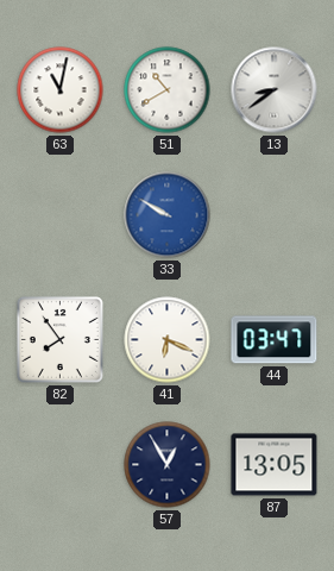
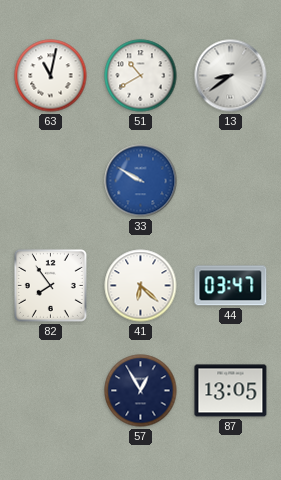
41: 6:19 -> 6:22 (141, 286)
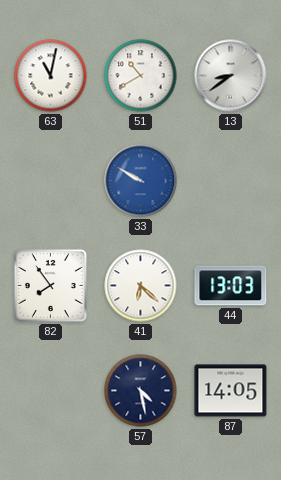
44: 03:47 -> 13:03 (231, 286)
57: 12:55 -> 4:28 (141, 391)
87: 13:05 -> 14:05 (231, 391)
